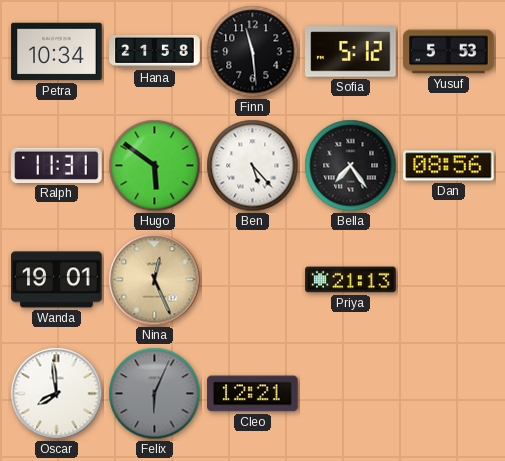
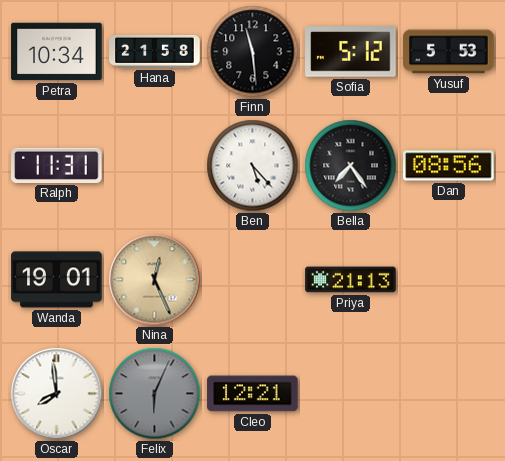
Hugo: 5:51 -> none (155, 166)
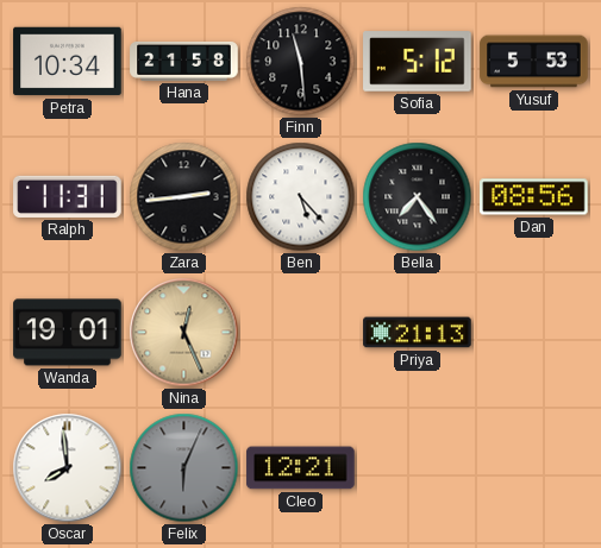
Zara: none -> 2:44 (184, 197)
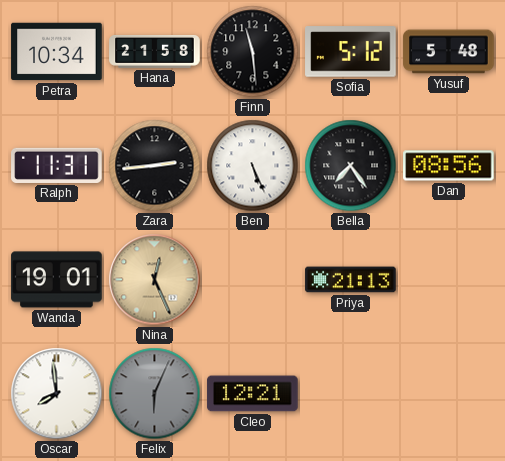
Yusuf: 5:53 -> 5:48 (449, 52)
Ben: 5:23 -> 5:26 (253, 166)
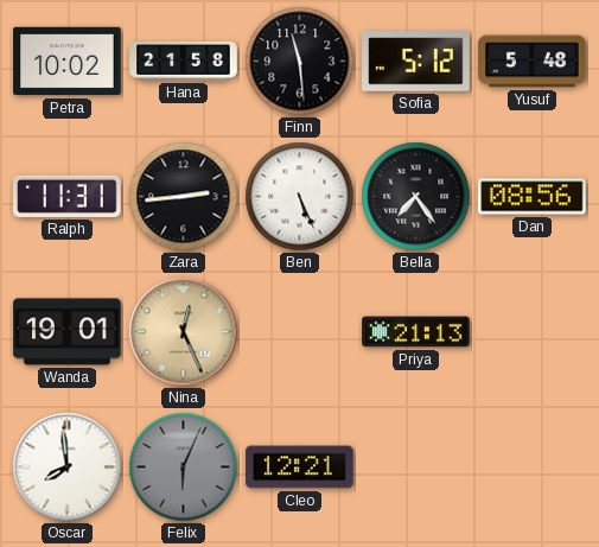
Petra: 10:34 -> 10:02 (68, 62)
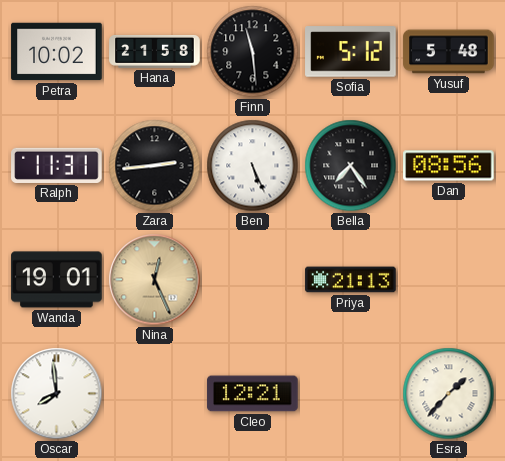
Felix: 6:04 -> none (184, 468)
Esra: none -> 1:37 (449, 394)
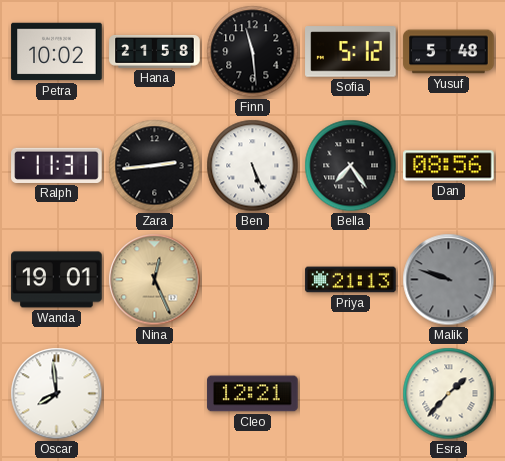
Malik: none -> 9:48 (449, 280)
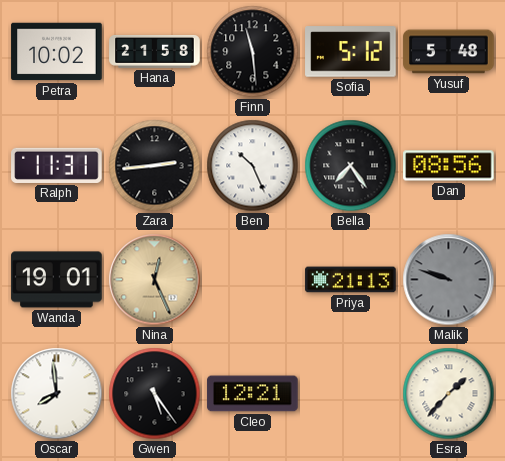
Ben: 5:26 -> 10:26 (253, 166)
Gwen: none -> 5:24 (155, 394)
